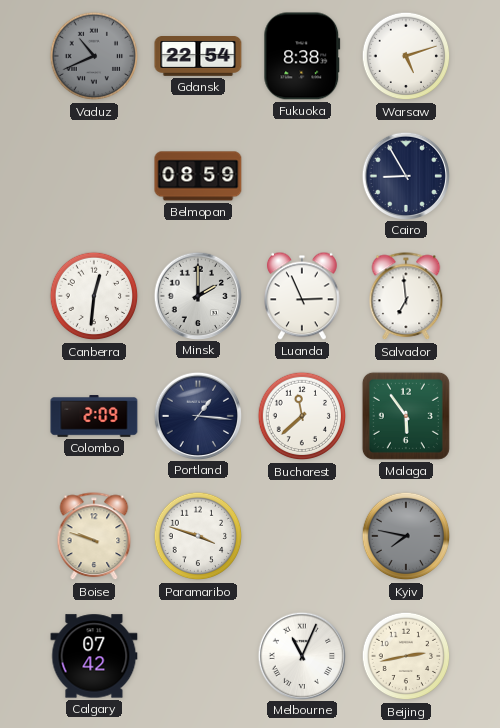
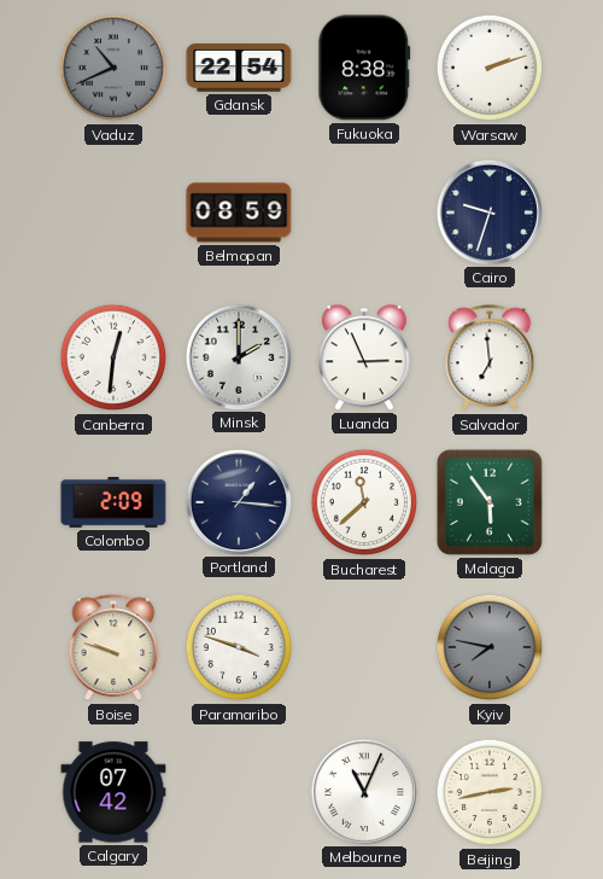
Warsaw: 5:12 -> 2:12 (490, 68)
Cairo: 8:55 -> 9:33 (488, 211)
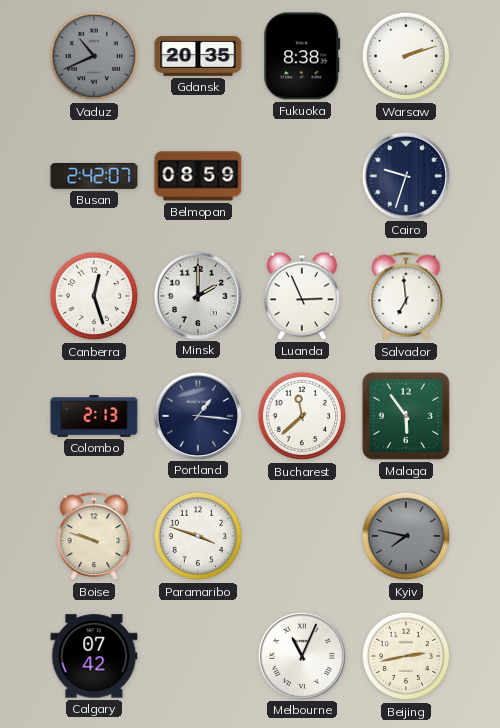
Gdansk: 22:54 -> 20:35 (198, 57)
Busan: none -> 2:42 (94, 176)
Canberra: 12:31 -> 12:27 (94, 296)
Colombo: 2:09 -> 2:13 (94, 416)
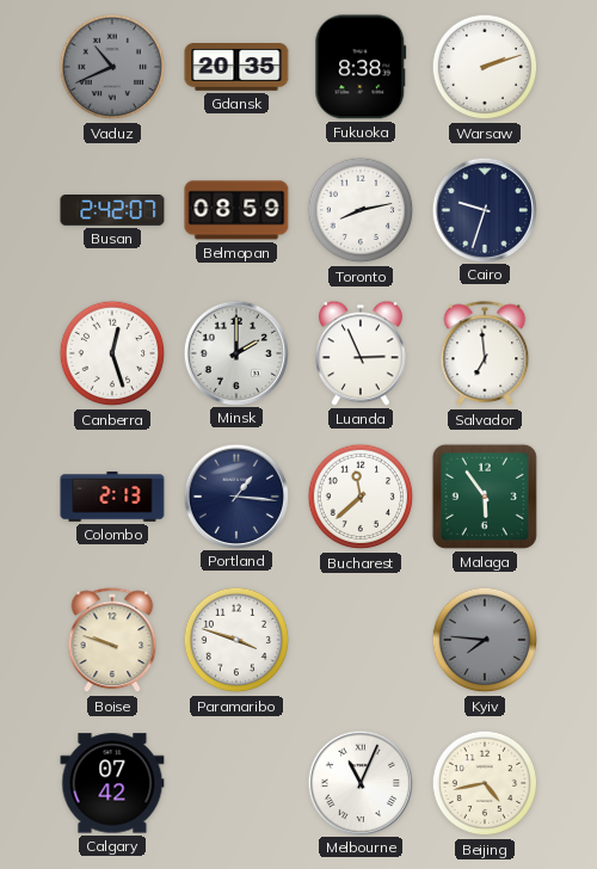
Toronto: none -> 8:13 (361, 210)
Kyiv: 7:47 -> 7:46 (485, 640)
Beijing: 2:43 -> 4:43 (485, 783)
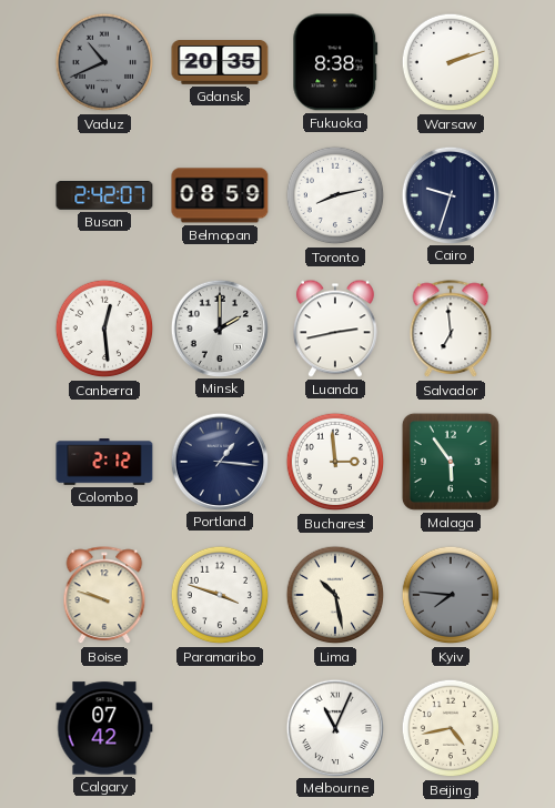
Canberra: 12:27 -> 12:29 (104, 329)
Luanda: 2:56 -> 2:43 (336, 329)
Colombo: 2:13 -> 2:12 (104, 462)
Bucharest: 11:38 -> 2:59 (335, 462)
Lima: none -> 10:28 (335, 595)
